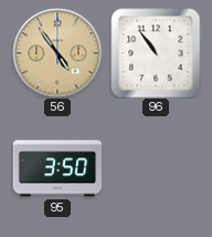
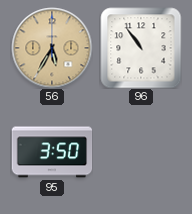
56: 4:54 -> 5:35 (52, 48)
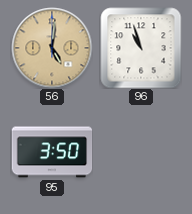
56: 5:35 -> 5:01 (52, 48)
96: 10:54 -> 10:57 (141, 48)
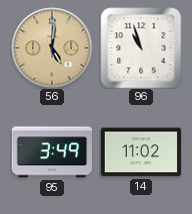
95: 3:50 -> 3:49 (52, 152)
14: none -> 11:02 (141, 152)
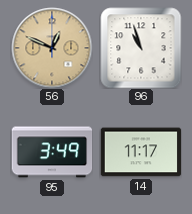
56: 5:01 -> 12:49 (52, 48)
14: 11:02 -> 11:17 (141, 152)
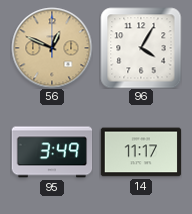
96: 10:57 -> 4:05 (141, 48)
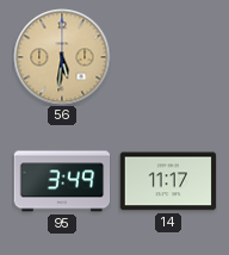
56: 12:49 -> 5:31 (62, 57)
96: 4:05 -> none (141, 48)
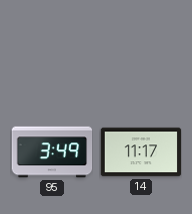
56: 5:31 -> none (62, 57)
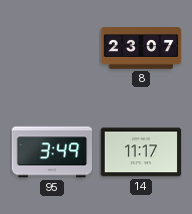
8: none -> 23:07 (141, 48)
